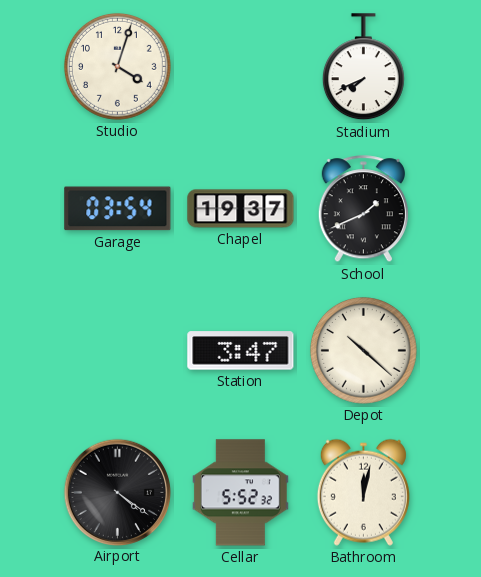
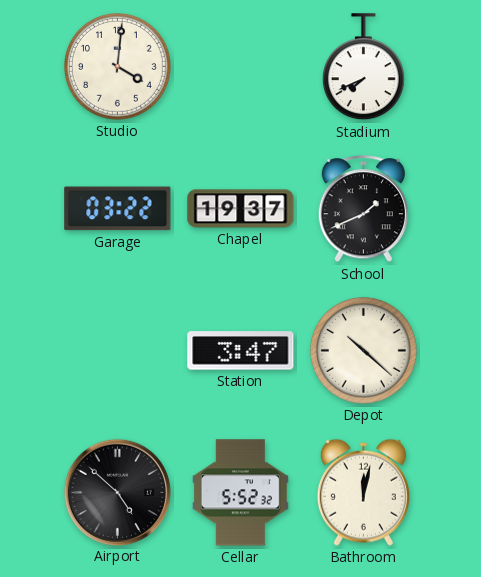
Studio: 4:03 -> 4:01 (117, 66)
Garage: 03:54 -> 03:22 (118, 209)
Airport: 4:21 -> 4:52 (117, 492)
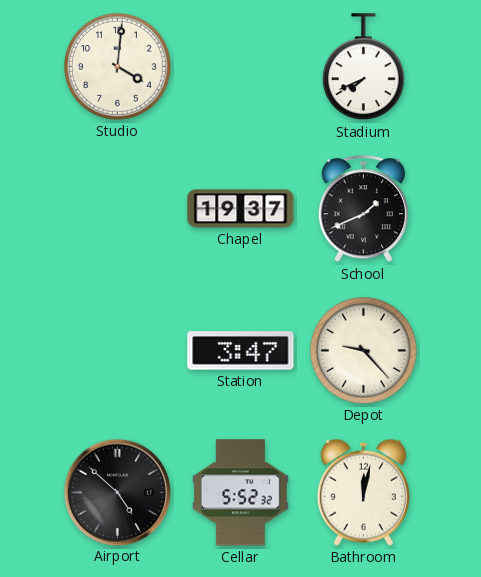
Garage: 03:22 -> none (118, 209)
Depot: 10:22 -> 9:23 (363, 350)
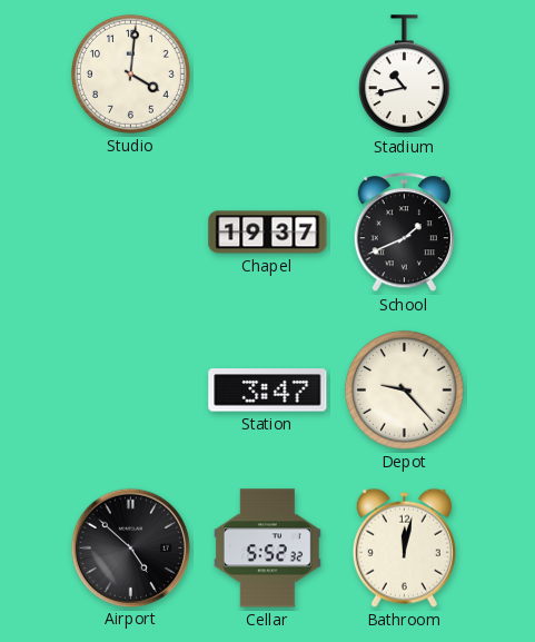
Stadium: 7:41 -> 10:43 (404, 75)
